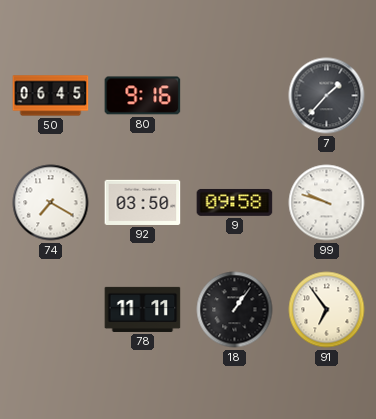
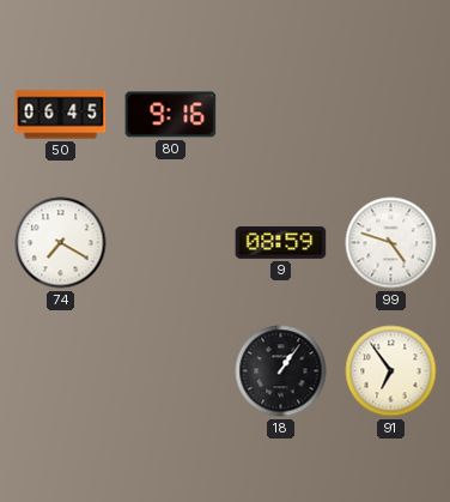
7: 1:37 -> none (327, 96)
92: 03:50 -> none (143, 202)
9: 09:58 -> 08:59 (281, 243)
99: 9:48 -> 4:48 (391, 243)
78: 11:11 -> none (143, 309)
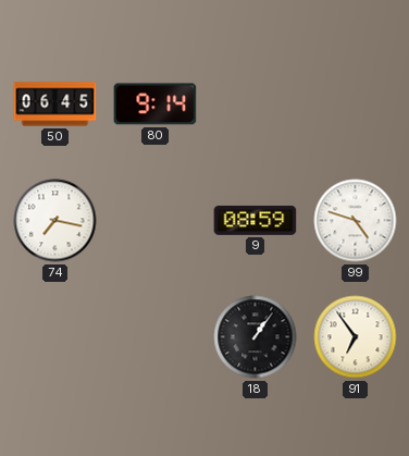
80: 9:16 -> 9:14 (156, 104)
74: 7:20 -> 7:17 (55, 221)
